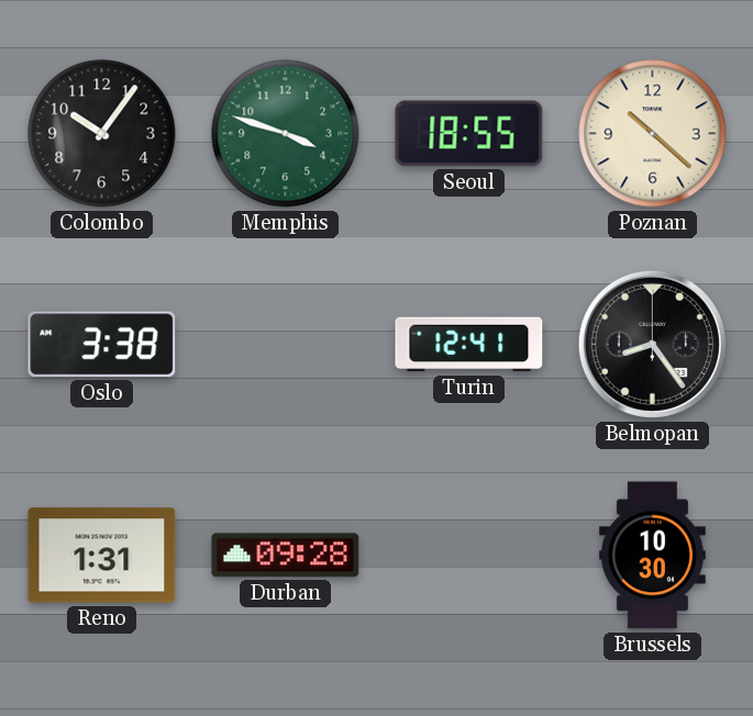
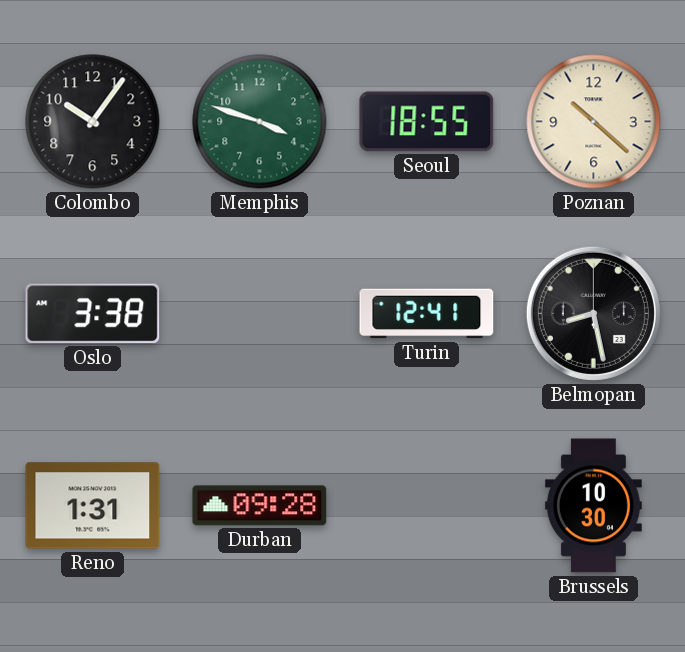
Belmopan: 8:24 -> 8:28 (593, 313)
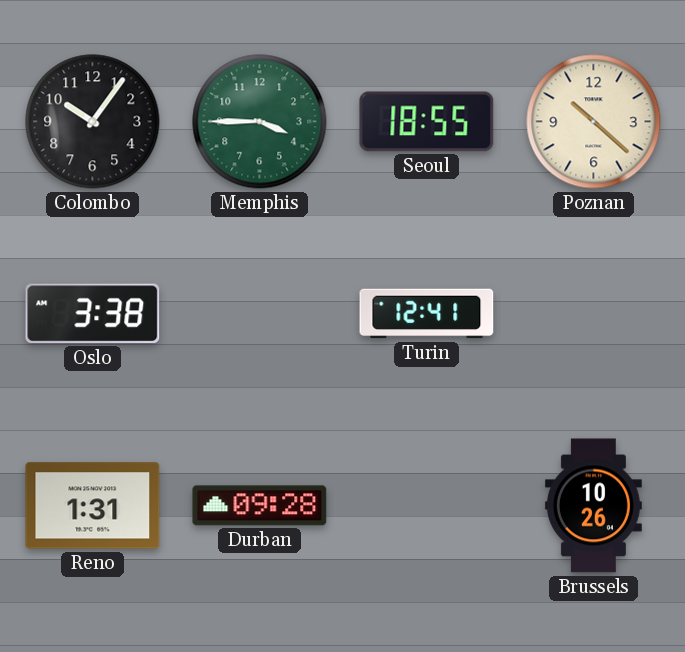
Memphis: 3:48 -> 3:45 (260, 122)
Belmopan: 8:28 -> none (593, 313)
Brussels: 10:30 -> 10:26 (593, 506)
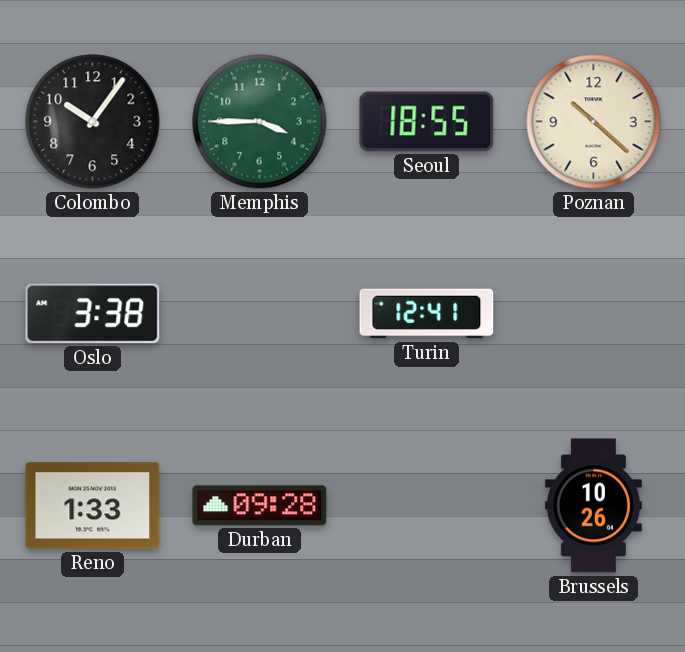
Reno: 1:31 -> 1:33 (93, 506)
